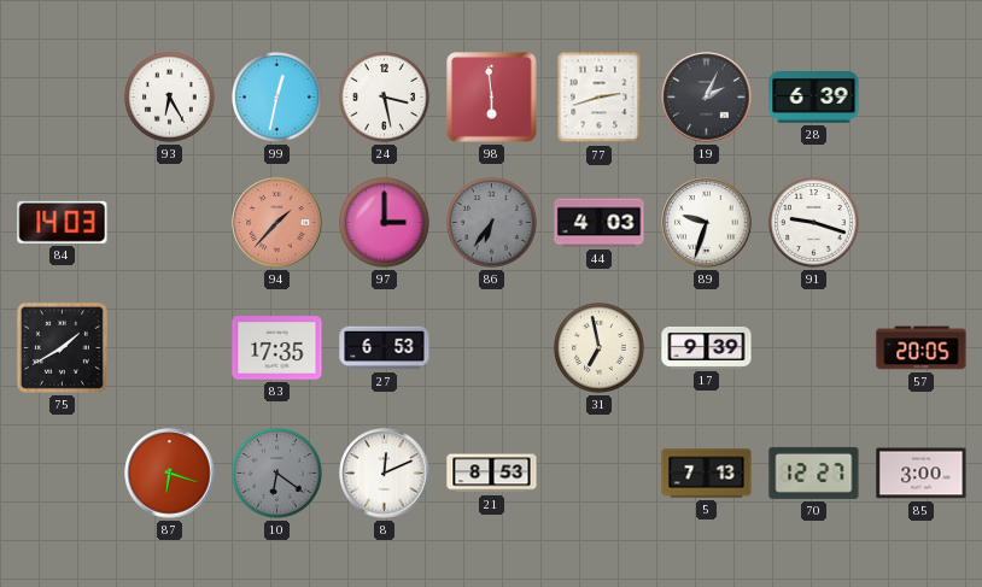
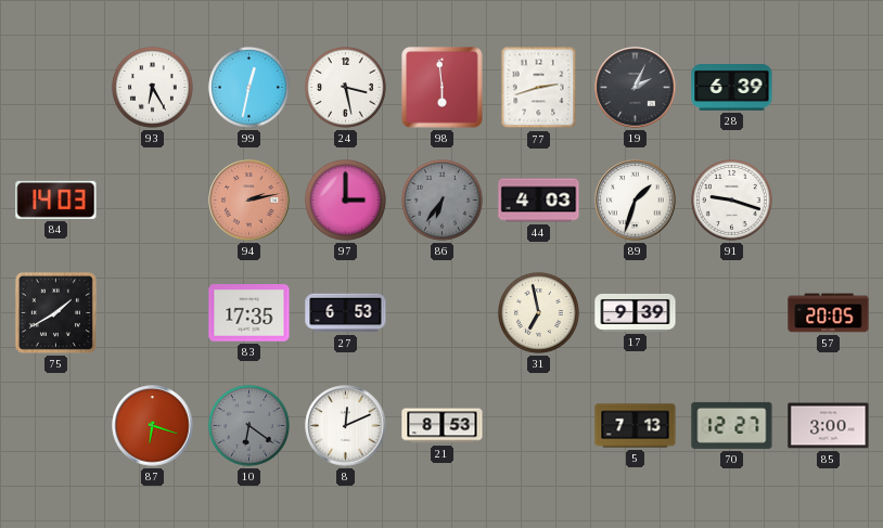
94: 1:37 -> 2:13 (249, 201)
89: 9:33 -> 1:33 (636, 201)
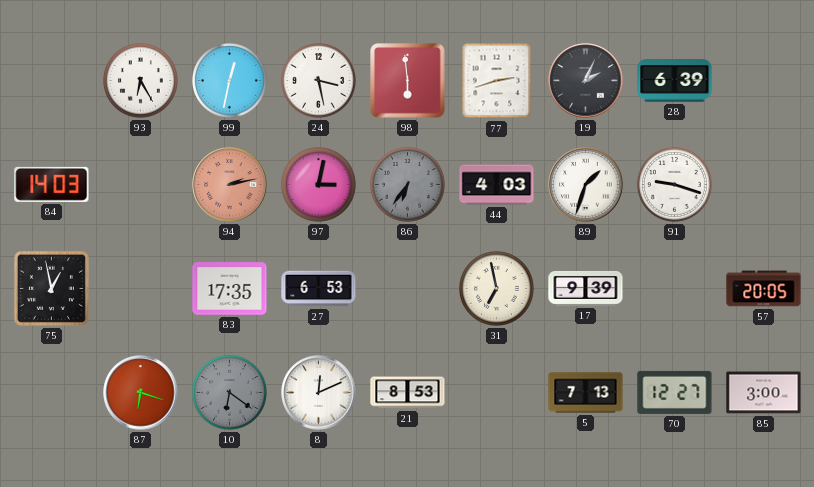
97: 3:00 -> 3:02 (319, 185)
75: 1:40 -> 12:58 (51, 288)
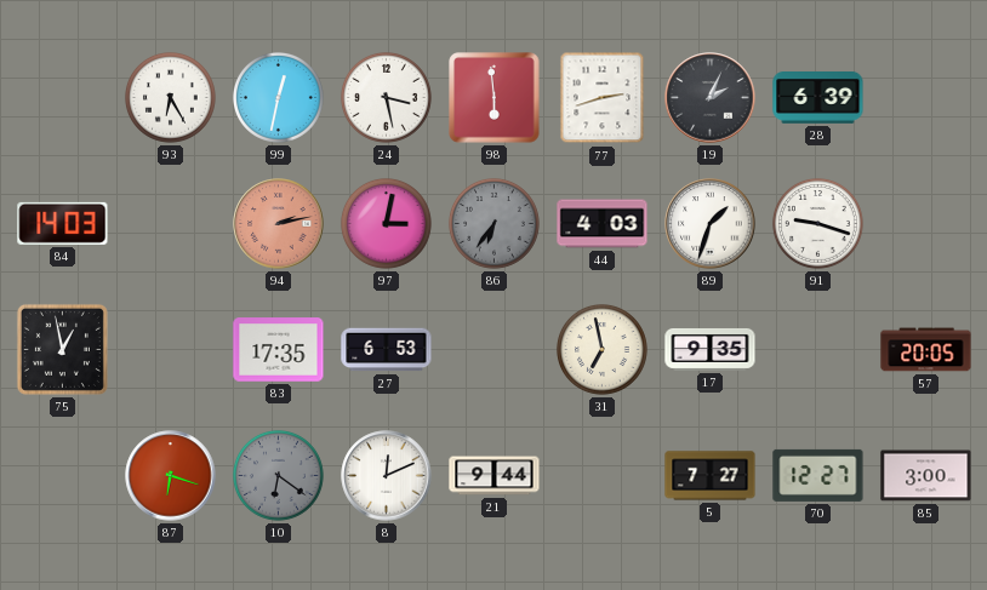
17: 9:39 -> 9:35 (711, 349)
21: 8:53 -> 9:44 (495, 476)
5: 7:13 -> 7:27 (711, 476)
